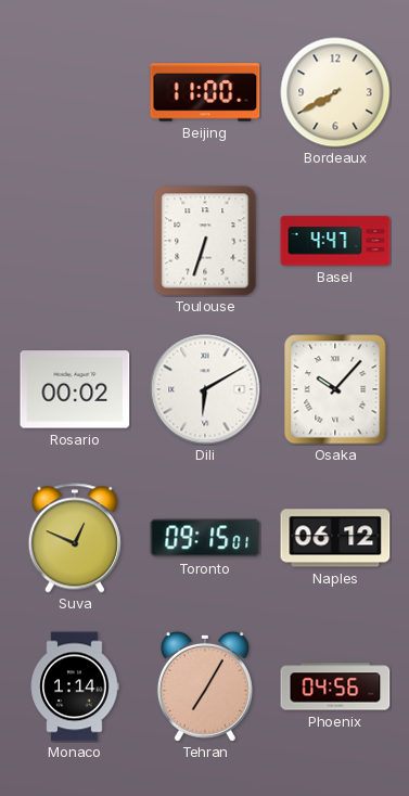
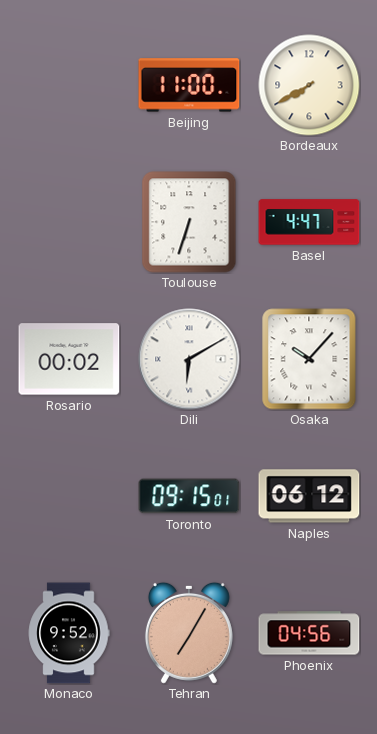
Suva: 12:49 -> none (75, 538)
Monaco: 1:14 -> 9:52 (69, 633)
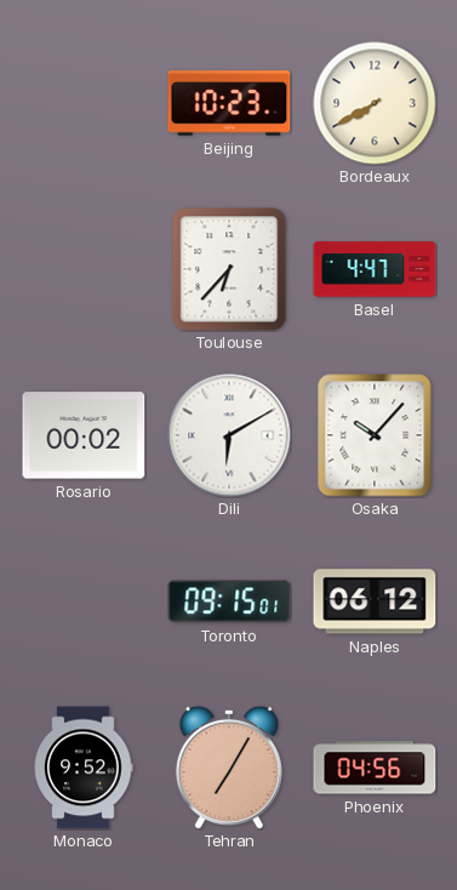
Beijing: 11:00 -> 10:23 (229, 103)
Toulouse: 6:33 -> 6:37 (229, 269)
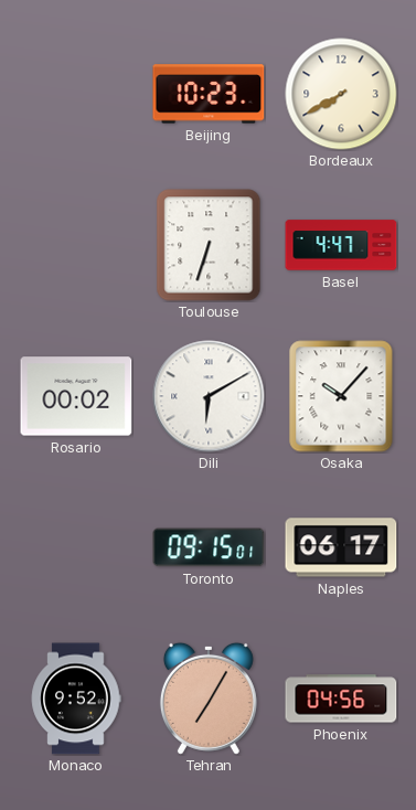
Toulouse: 6:37 -> 6:33 (209, 245)
Naples: 06:12 -> 06:17 (341, 547)
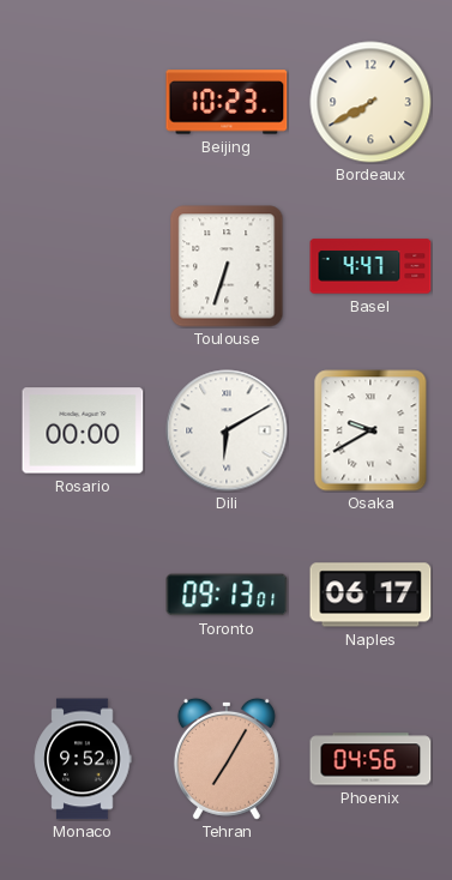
Rosario: 00:02 -> 00:00 (83, 430)
Osaka: 10:07 -> 9:40 (370, 430)
Toronto: 09:15 -> 09:13 (227, 595)
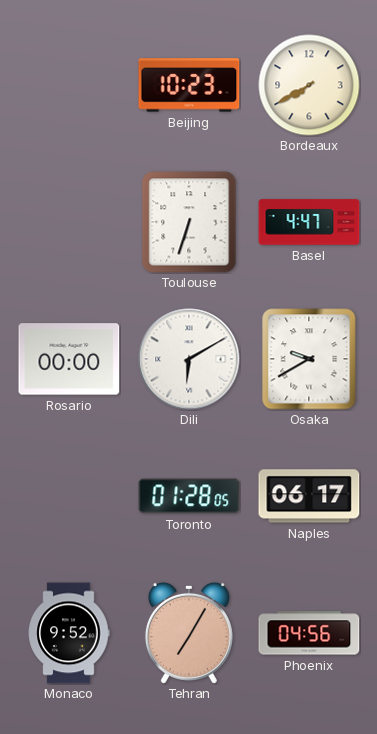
Toronto: 09:13 -> 01:28 (189, 496)
